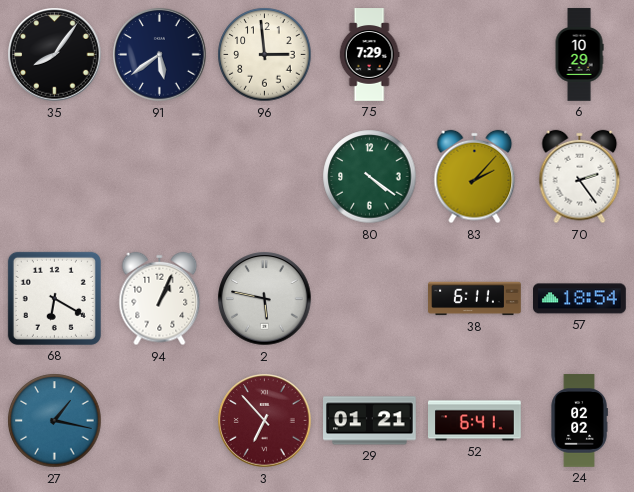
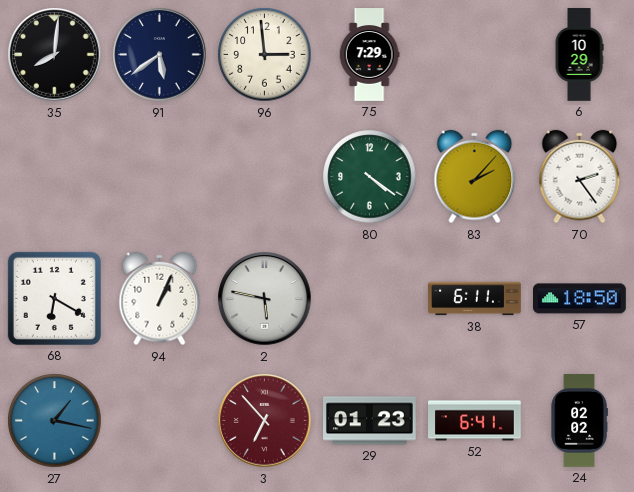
35: 8:06 -> 8:01 (55, 55)
57: 18:54 -> 18:50 (580, 299)
29: 01:21 -> 01:23 (370, 421)
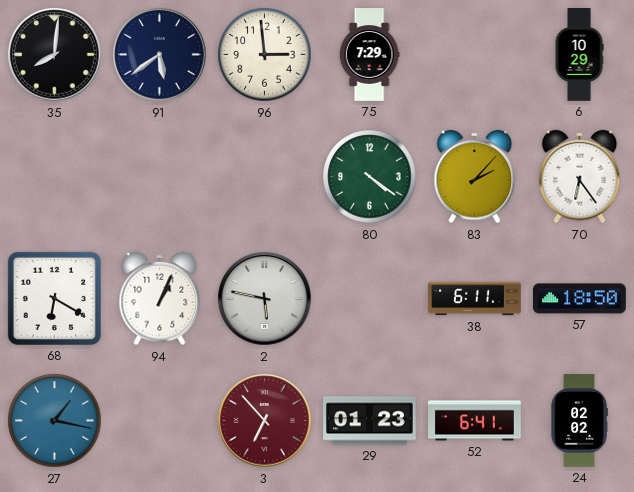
70: 2:24 -> 6:24 (580, 177)
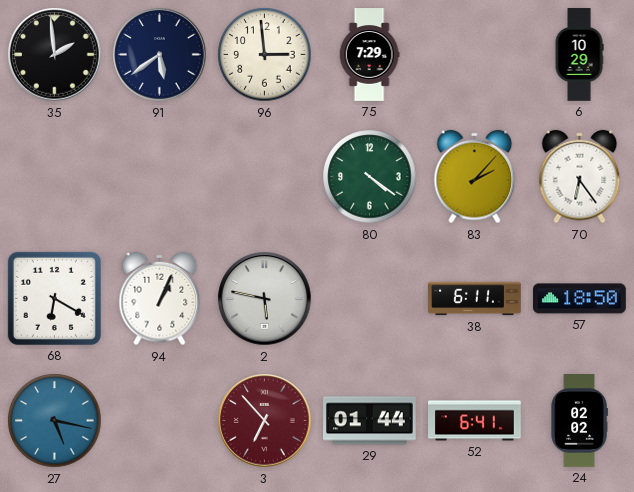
35: 8:01 -> 1:59 (55, 55)
27: 1:17 -> 5:17 (55, 421)
29: 01:23 -> 01:44 (370, 421)
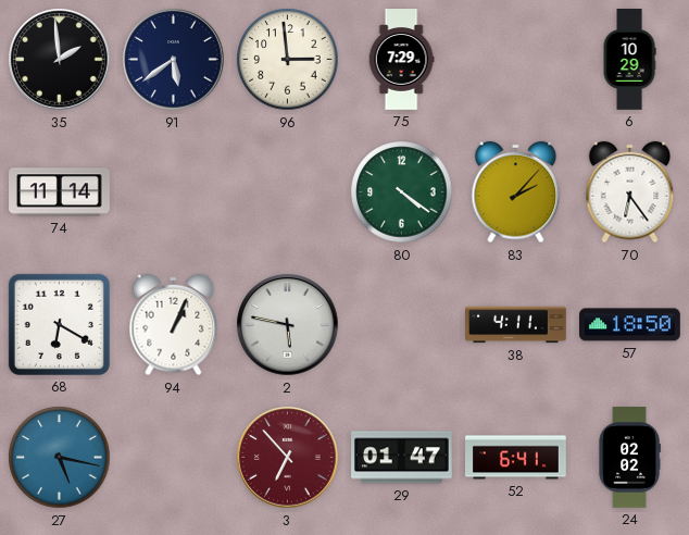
74: none -> 11:14 (60, 192)
38: 6:11 -> 4:11 (516, 325)
29: 01:44 -> 01:47 (402, 458)
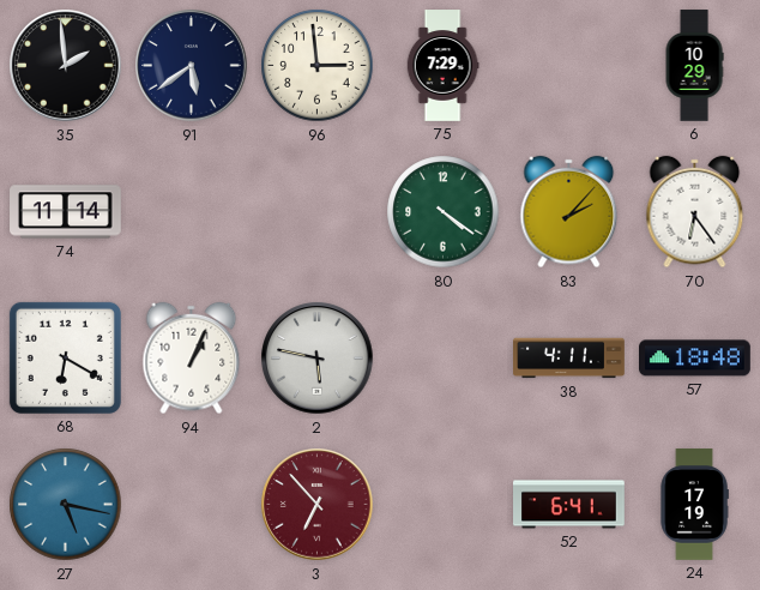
57: 18:50 -> 18:48 (695, 359)
29: 01:47 -> none (402, 458)
24: 02:02 -> 17:19 (694, 505)
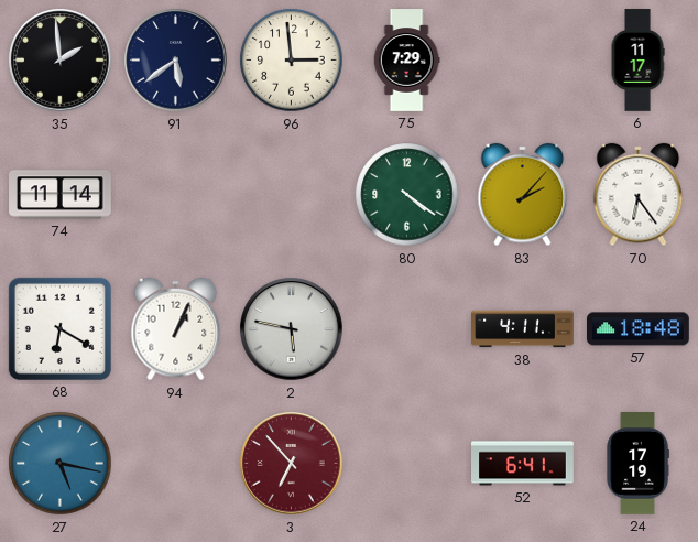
6: 10:29 -> 11:17 (637, 61)
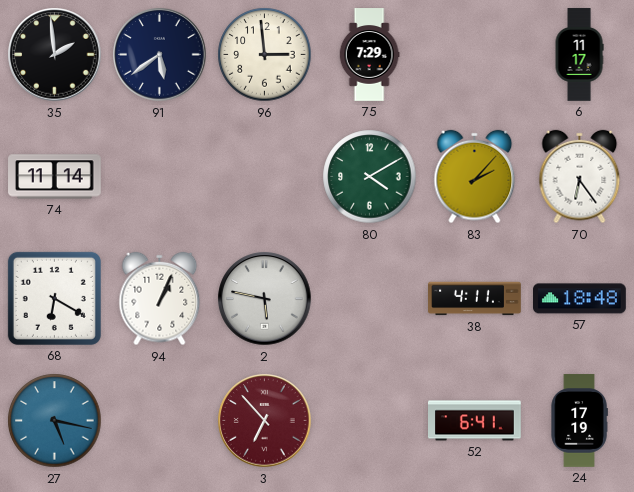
80: 4:21 -> 4:10 (370, 177)
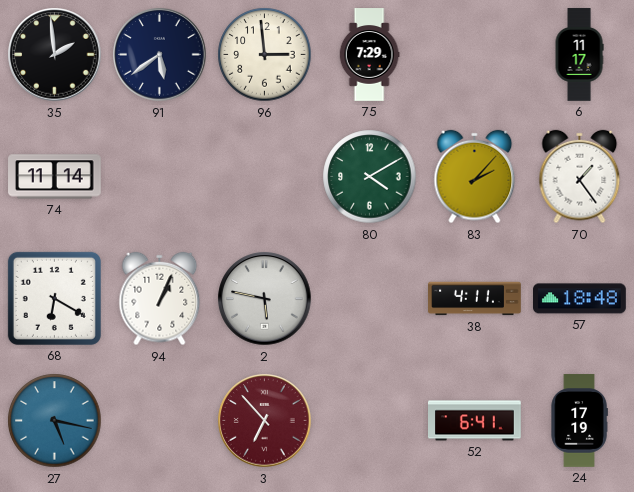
70: 6:24 -> 1:24 (580, 177)
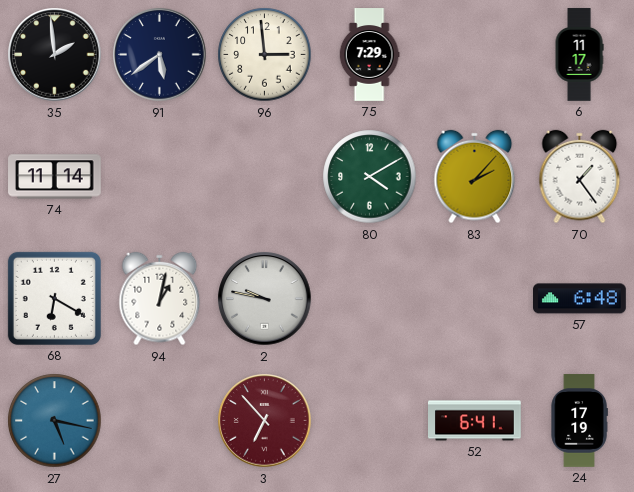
94: 1:04 -> 1:02 (160, 299)
2: 5:47 -> 9:47 (265, 299)
38: 4:11 -> none (475, 299)
57: 18:48 -> 6:48 (580, 299)
